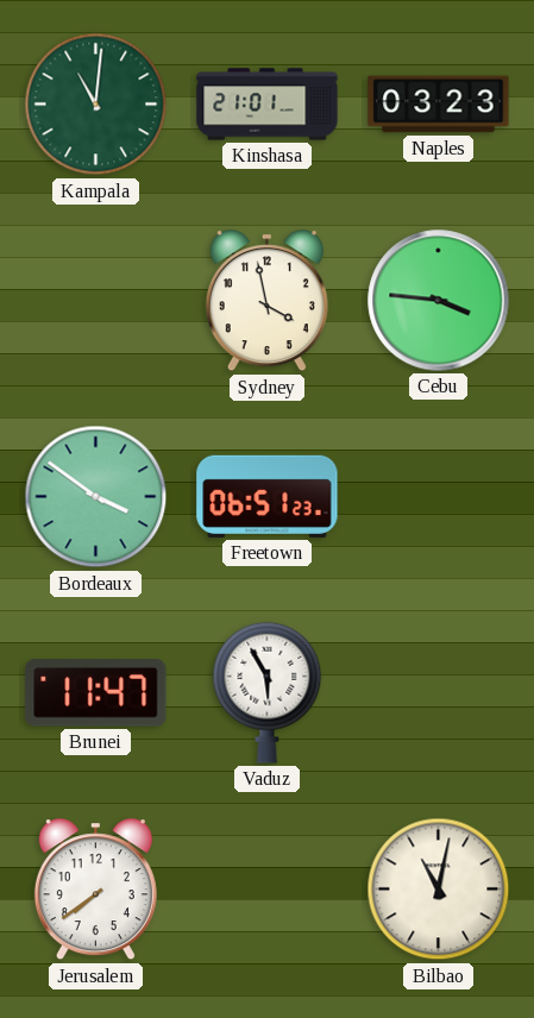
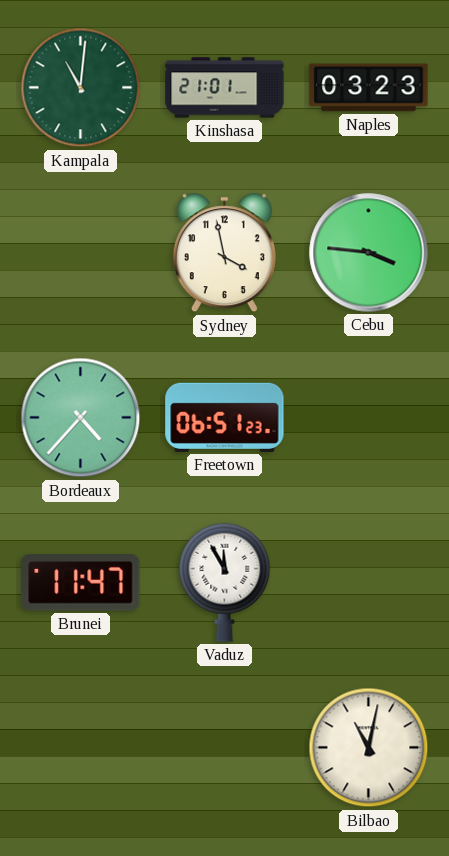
Bordeaux: 3:51 -> 4:37 (81, 418)
Vaduz: 5:55 -> 11:55 (225, 582)
Jerusalem: 7:39 -> none (95, 890)
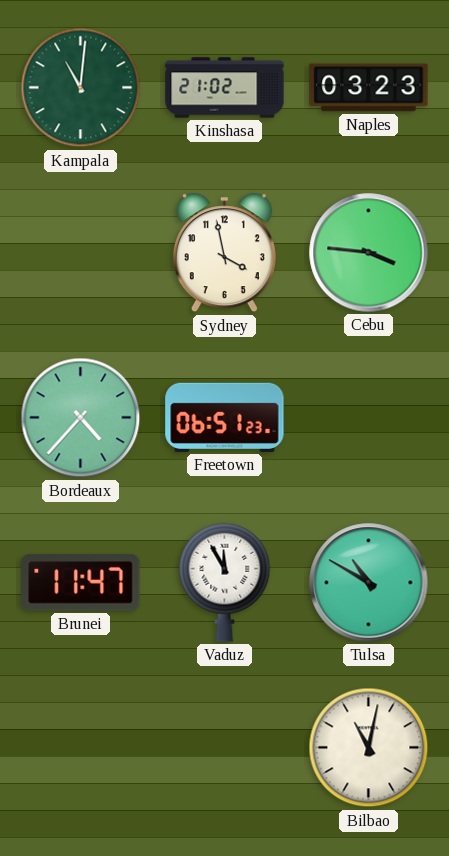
Kinshasa: 21:01 -> 21:02 (225, 88)
Tulsa: none -> 10:50 (369, 583)
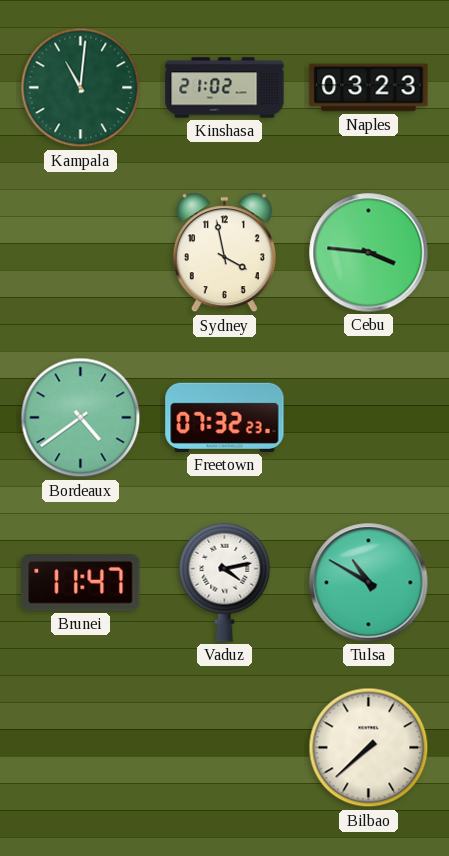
Bordeaux: 4:37 -> 4:39 (81, 418)
Freetown: 06:51 -> 07:32 (225, 417)
Vaduz: 11:55 -> 4:13 (225, 582)
Bilbao: 11:02 -> 7:38 (369, 748)
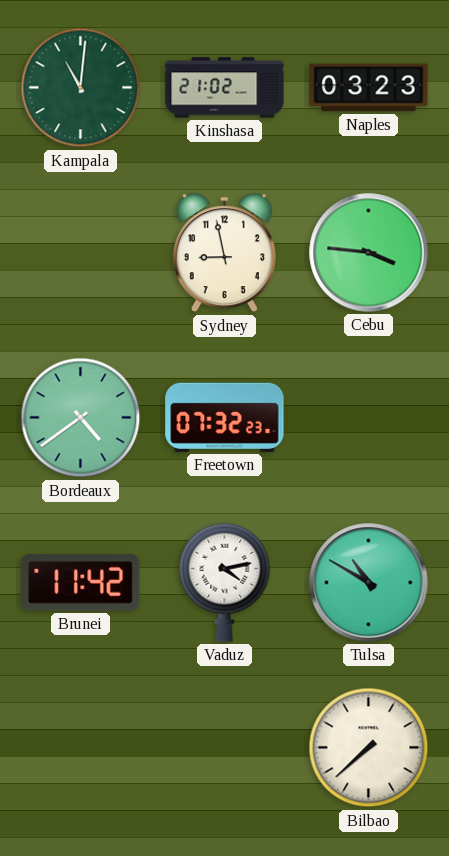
Sydney: 3:58 -> 8:58 (224, 253)
Brunei: 11:47 -> 11:42 (81, 583)
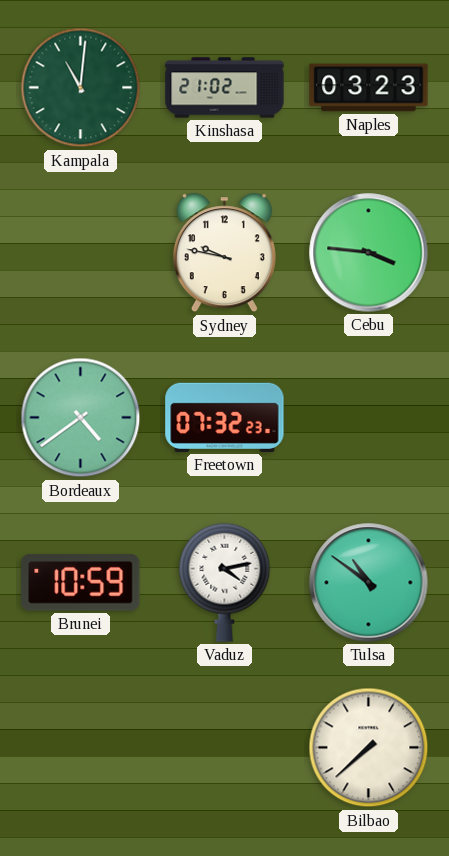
Sydney: 8:58 -> 9:47 (224, 253)
Brunei: 11:42 -> 10:59 (81, 583)
Tulsa: 10:50 -> 10:51 (369, 583)
